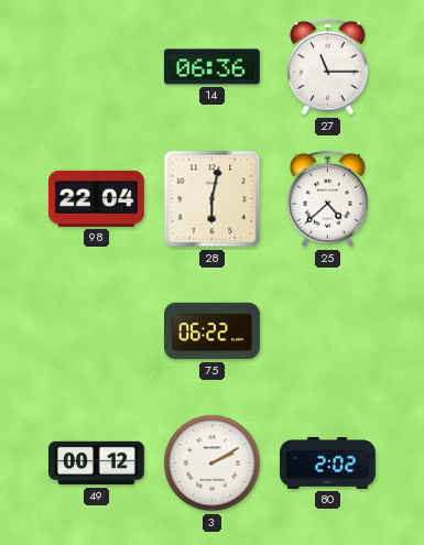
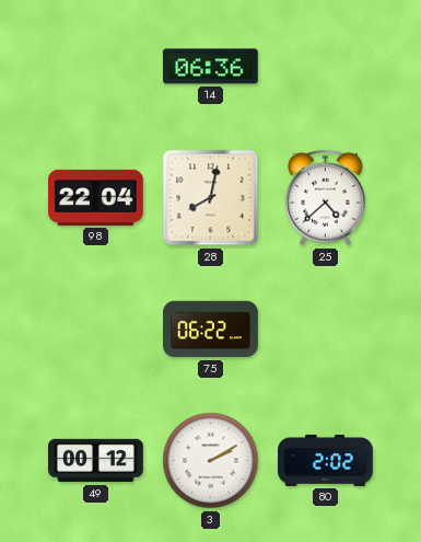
27: 11:15 -> none (328, 67)
28: 6:02 -> 8:02 (211, 198)
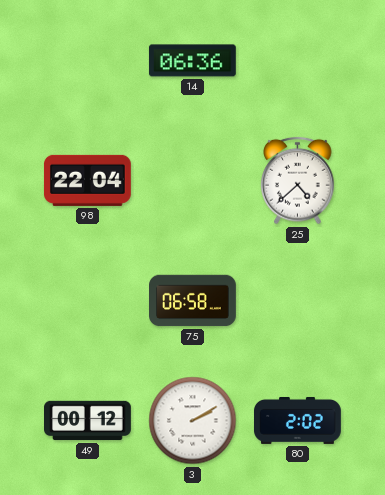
28: 8:02 -> none (211, 198)
75: 06:22 -> 06:58 (193, 301)
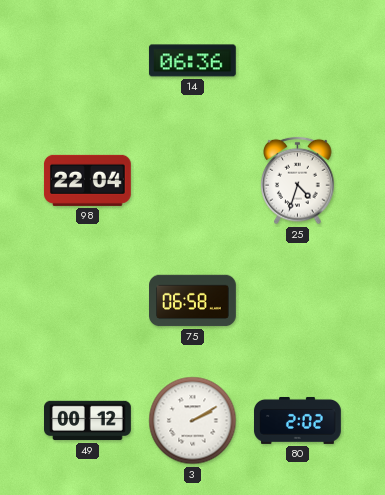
25: 4:38 -> 4:33 (298, 181)
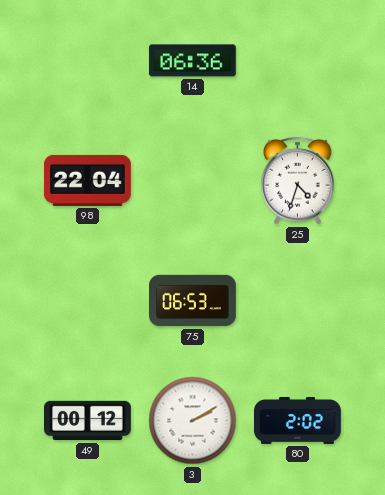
75: 06:58 -> 06:53 (193, 301)
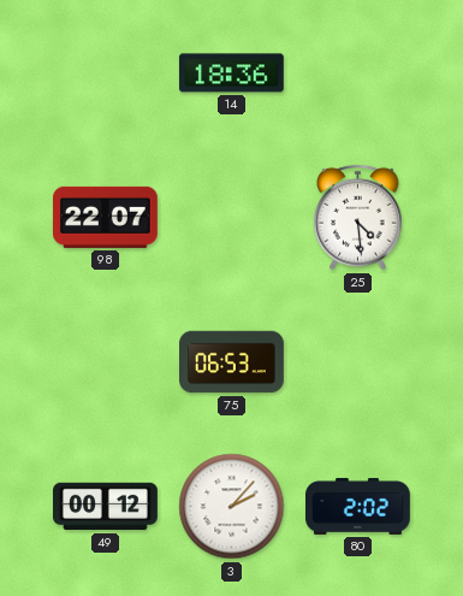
14: 06:36 -> 18:36 (231, 73)
98: 22:04 -> 22:07 (106, 217)
25: 4:33 -> 4:29 (358, 218)
3: 2:10 -> 2:07 (232, 507)
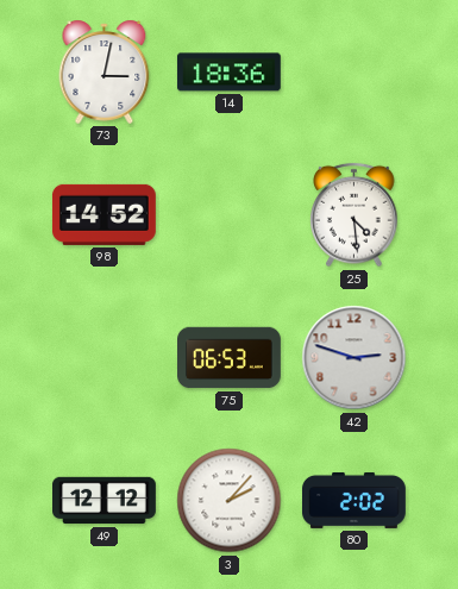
73: none -> 3:02 (105, 71)
98: 22:07 -> 14:52 (105, 214)
42: none -> 2:48 (355, 358)
49: 00:12 -> 12:12 (105, 501)
